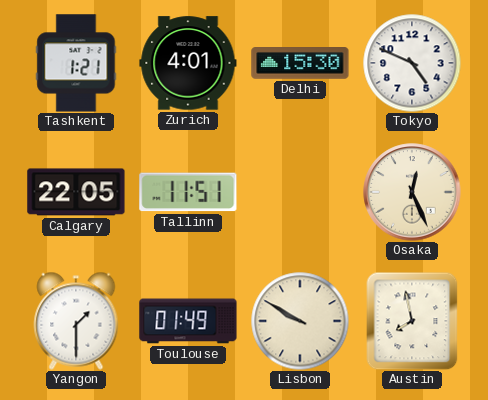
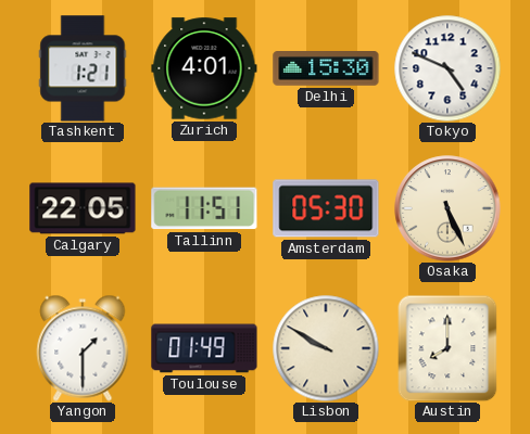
Amsterdam: none -> 05:30 (326, 208)
Osaka: 12:26 -> 5:26 (447, 208)
Austin: 7:58 -> 8:00 (447, 348)
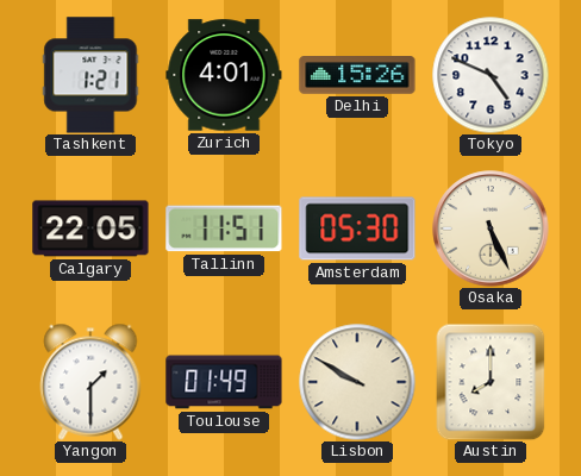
Delhi: 15:30 -> 15:26 (357, 76)
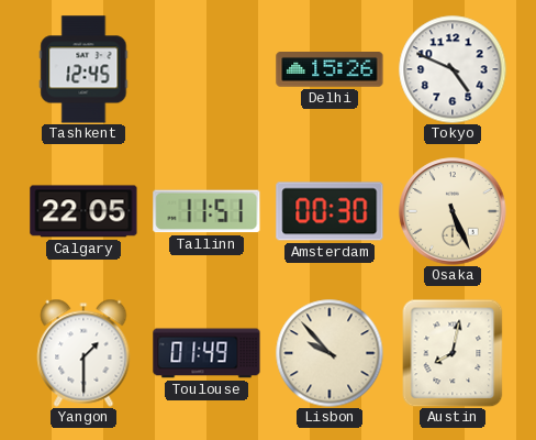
Tashkent: 1:21 -> 12:45 (83, 69)
Zurich: 4:01 -> none (224, 75)
Amsterdam: 05:30 -> 00:30 (330, 211)
Lisbon: 9:50 -> 9:53 (330, 353)
Austin: 8:00 -> 8:02 (453, 353)
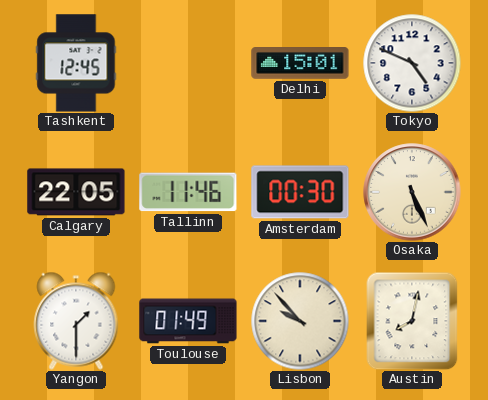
Delhi: 15:26 -> 15:01 (300, 64)
Tallinn: 11:51 -> 11:46 (188, 192)
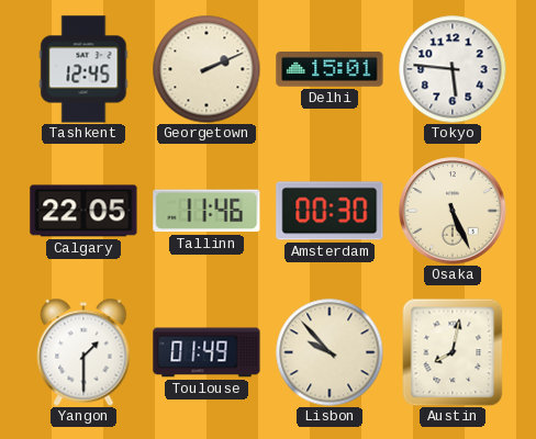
Georgetown: none -> 2:11 (206, 69)
Tokyo: 4:49 -> 5:46 (453, 69)
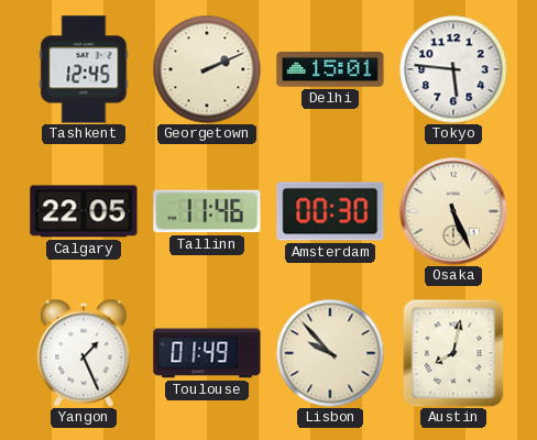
Yangon: 1:30 -> 1:26 (84, 353)
